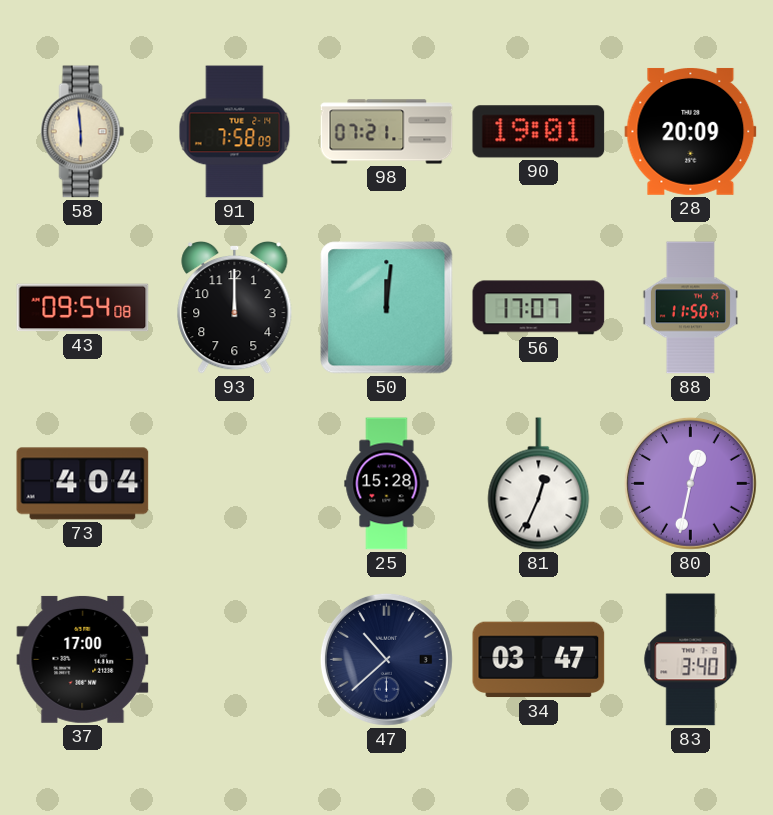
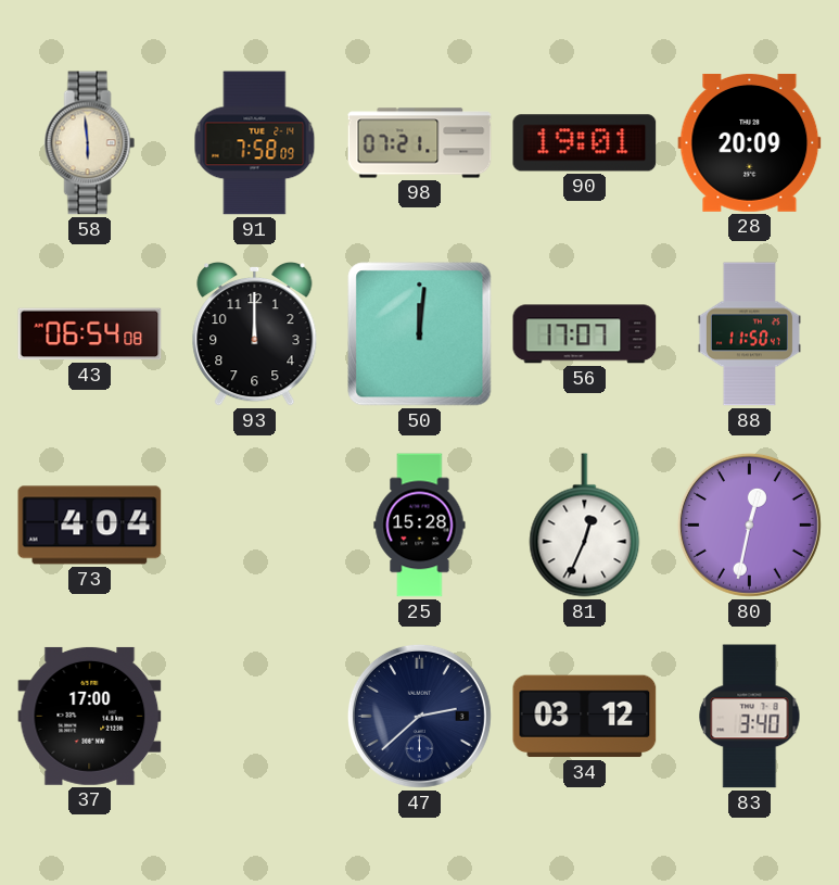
43: 09:54 -> 06:54 (90, 334)
47: 10:38 -> 2:38 (419, 716)
34: 03:47 -> 03:12 (585, 717)
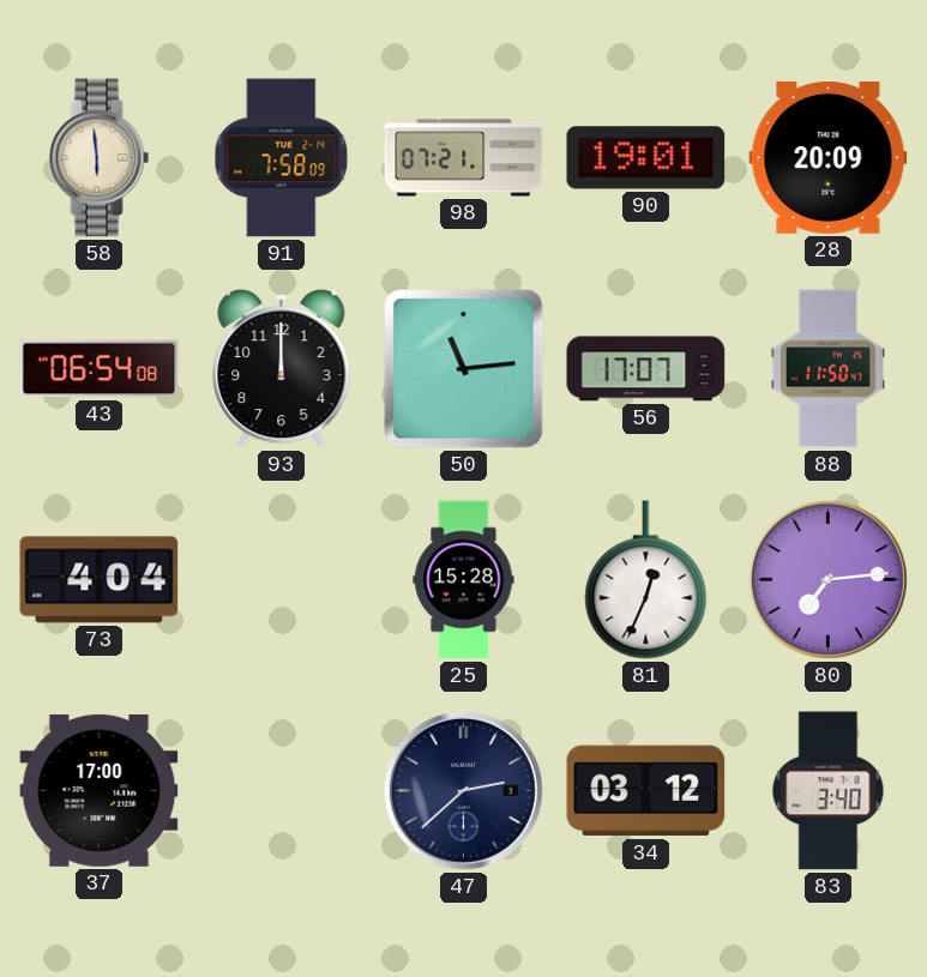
50: 12:01 -> 11:14 (464, 369)
80: 12:32 -> 7:14 (827, 579)
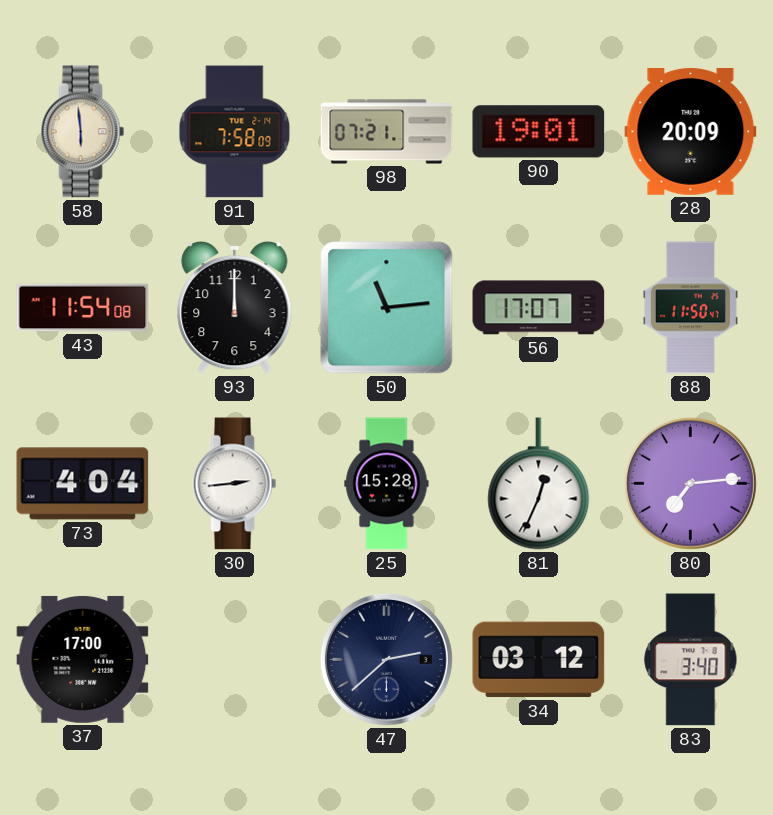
43: 06:54 -> 11:54 (83, 308)
30: none -> 2:44 (235, 484)
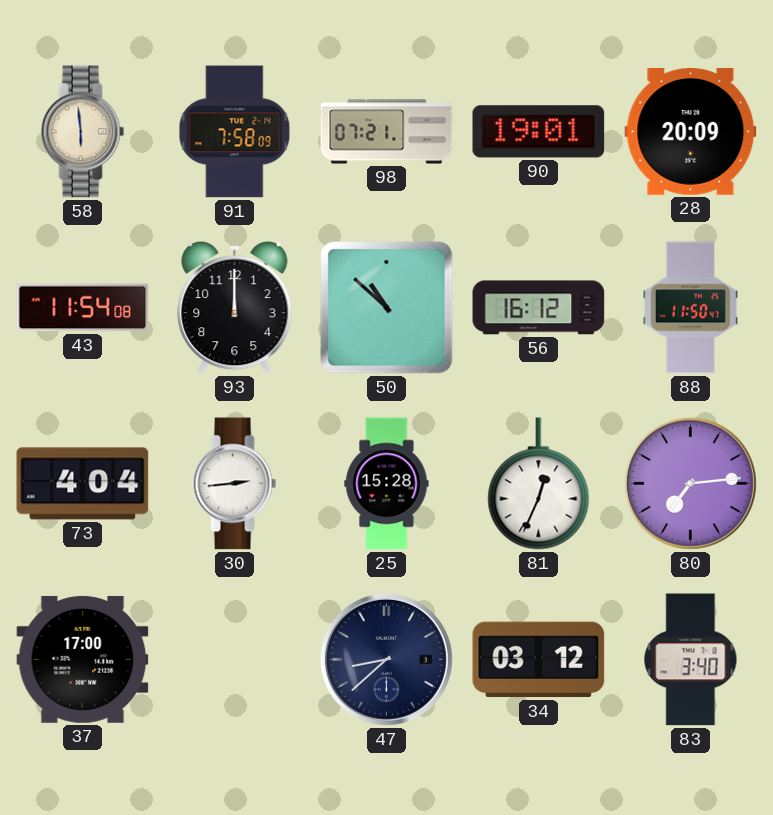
50: 11:14 -> 10:52 (387, 308)
56: 17:07 -> 16:12 (539, 308)
47: 2:38 -> 8:38 (386, 659)
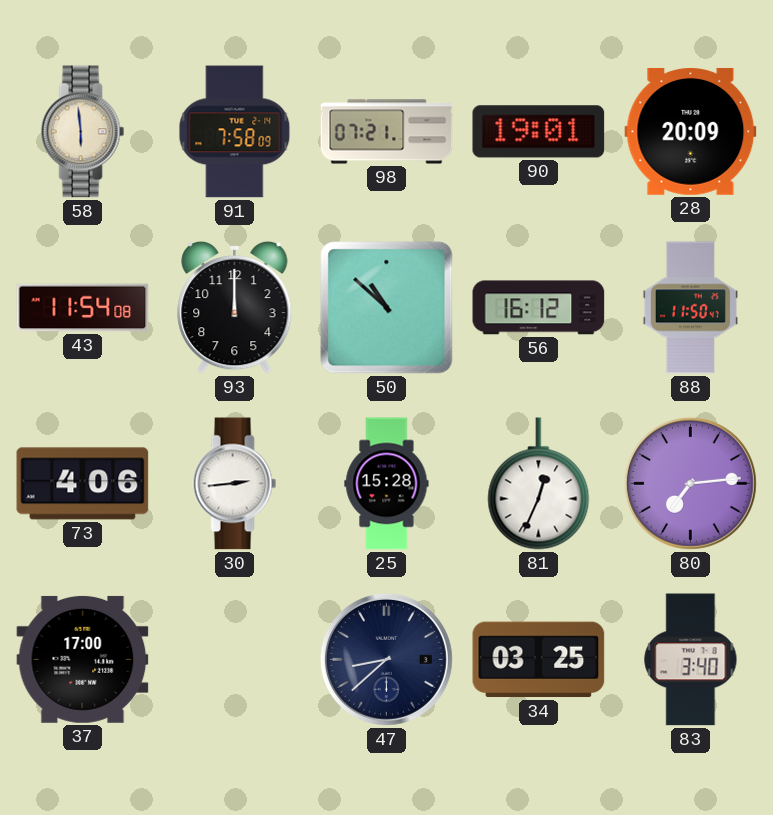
73: 4:04 -> 4:06 (83, 484)
34: 03:12 -> 03:25 (539, 660)
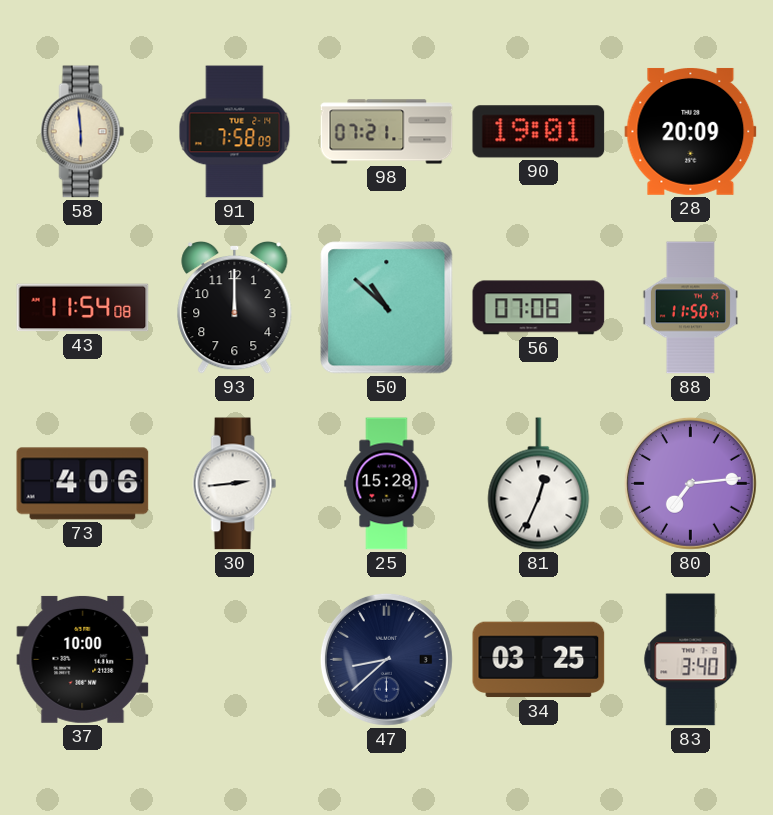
56: 16:12 -> 07:08 (539, 308)
37: 17:00 -> 10:00 (83, 659)
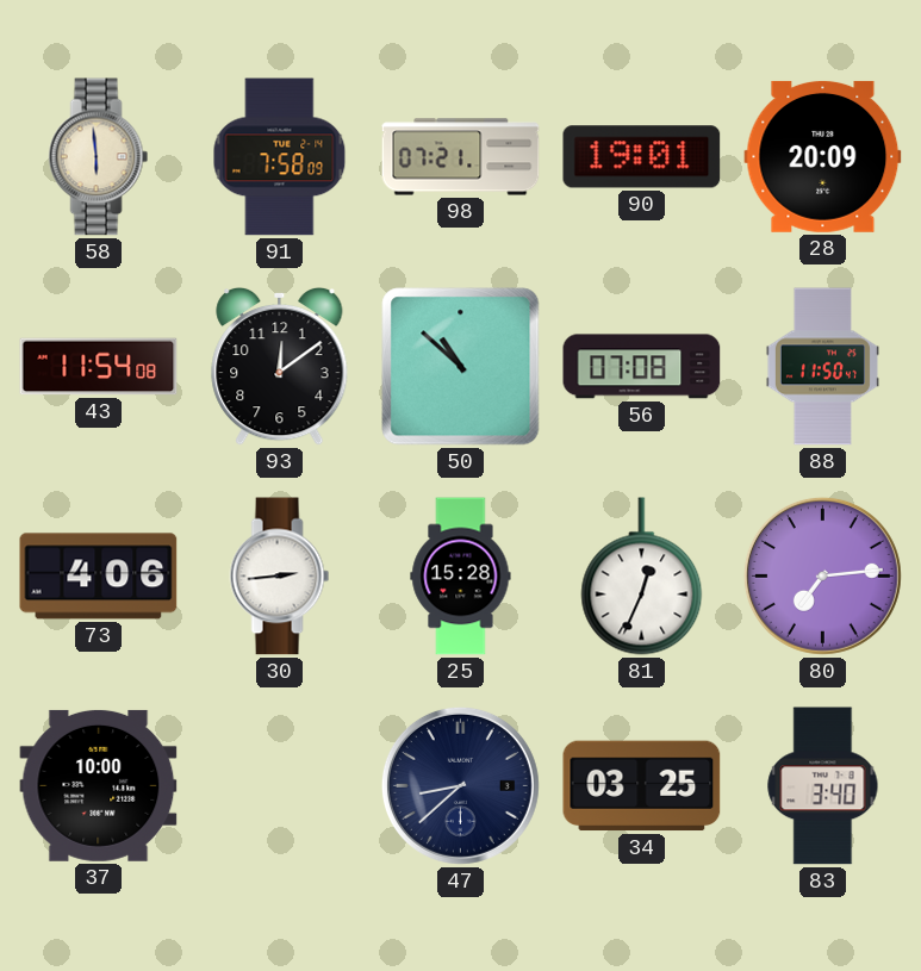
93: 12:00 -> 12:09 (280, 366)
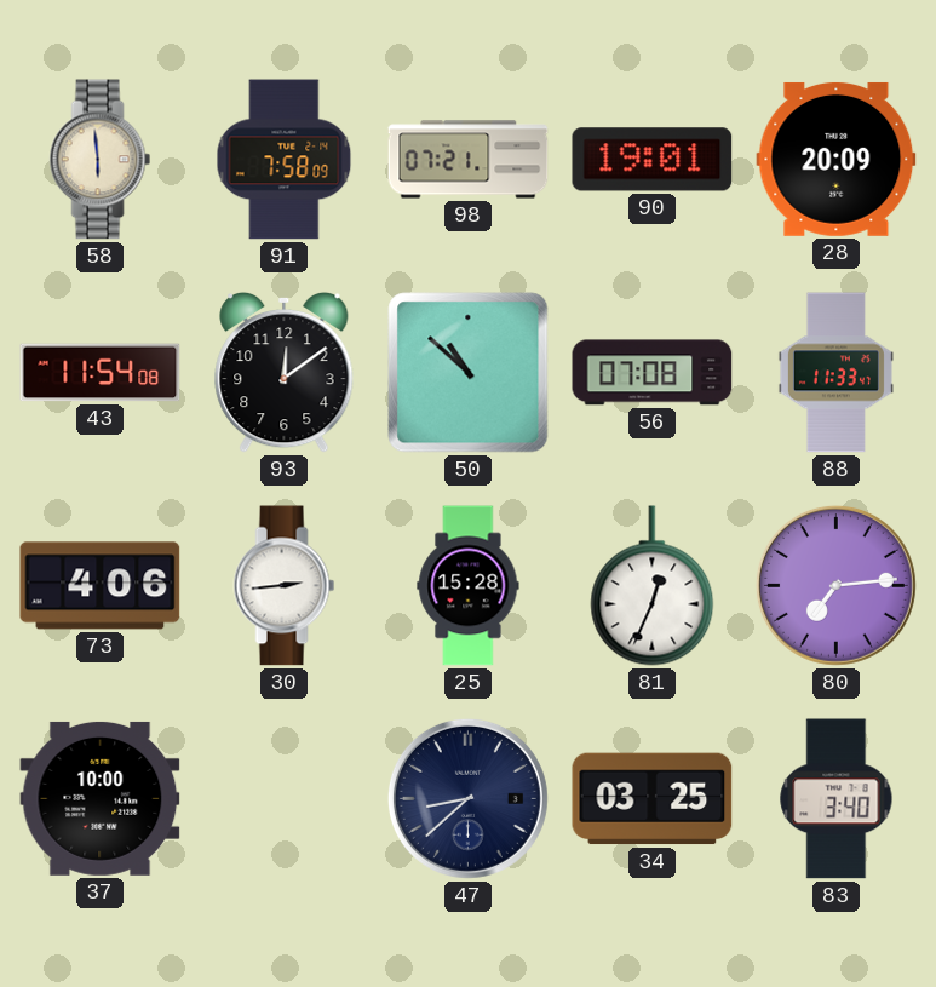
88: 11:50 -> 11:33 (835, 373)
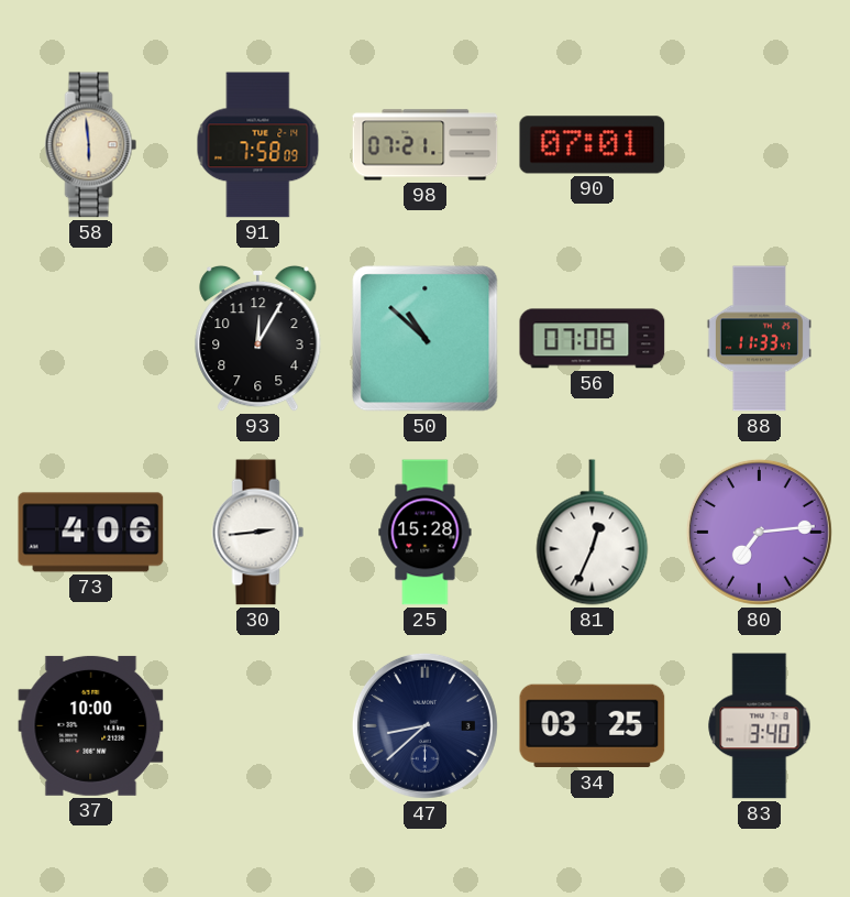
90: 19:01 -> 07:01 (593, 145)
28: 20:09 -> none (837, 159)
43: 11:54 -> none (101, 373)
93: 12:09 -> 12:05 (258, 338)
